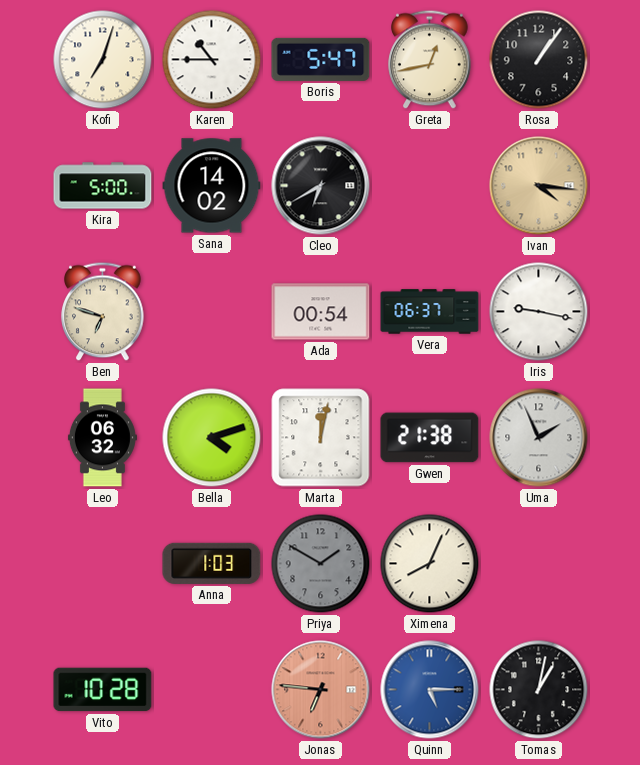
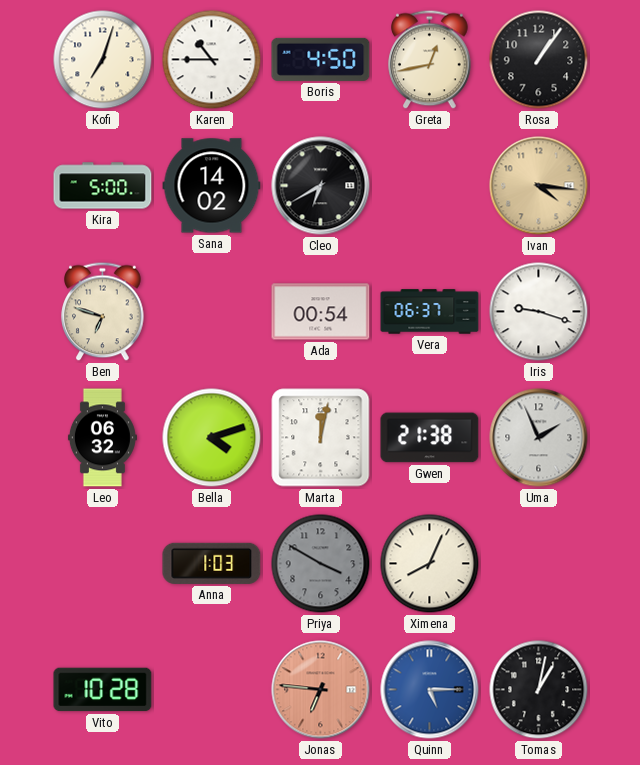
Boris: 5:47 -> 4:50 (321, 59)
Iris: 9:17 -> 9:18 (539, 312)
Priya: 1:50 -> 3:50 (321, 564)
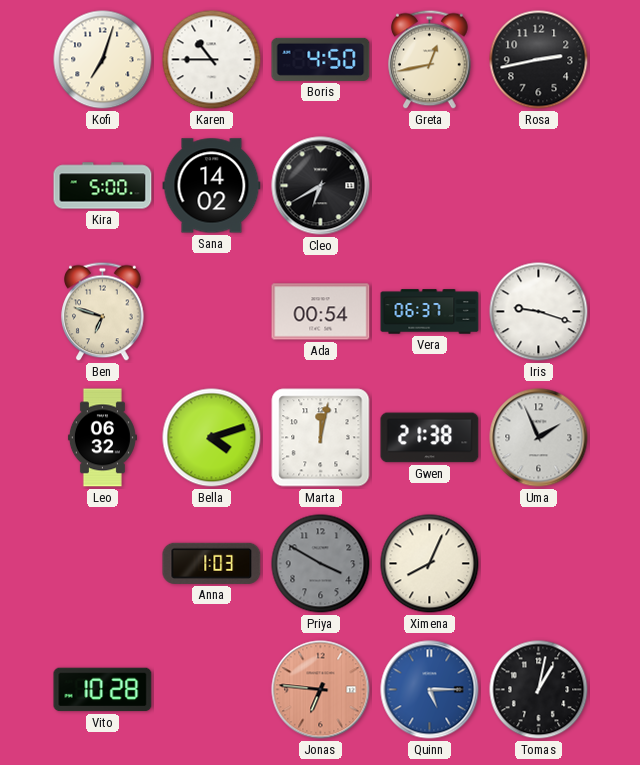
Rosa: 1:06 -> 2:43 (539, 60)
Ivan: 4:16 -> none (539, 186)
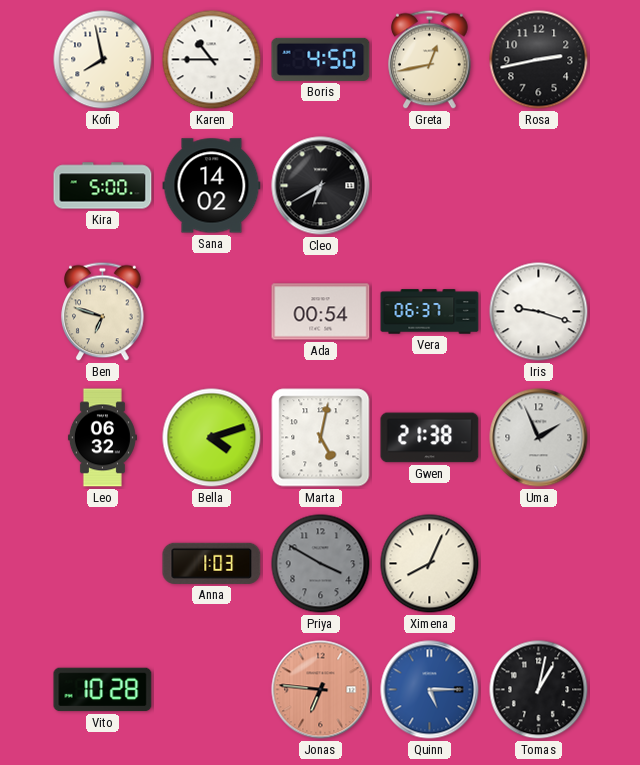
Kofi: 7:03 -> 7:58 (103, 60)
Marta: 12:02 -> 5:02 (321, 438)
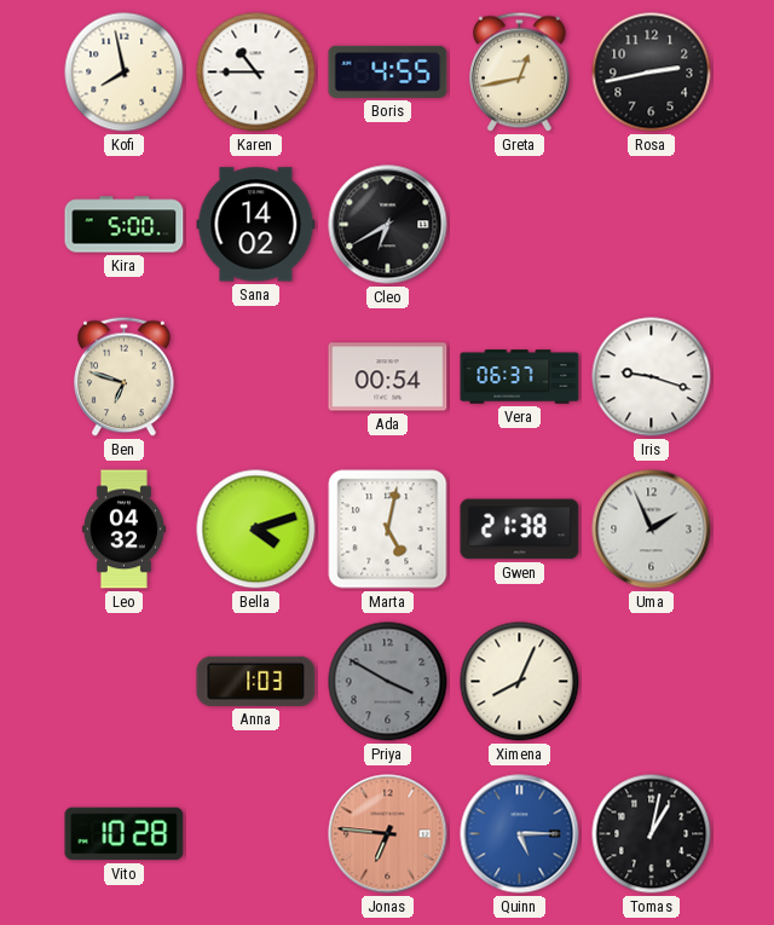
Boris: 4:50 -> 4:55 (388, 71)
Leo: 06:32 -> 04:32 (123, 530)
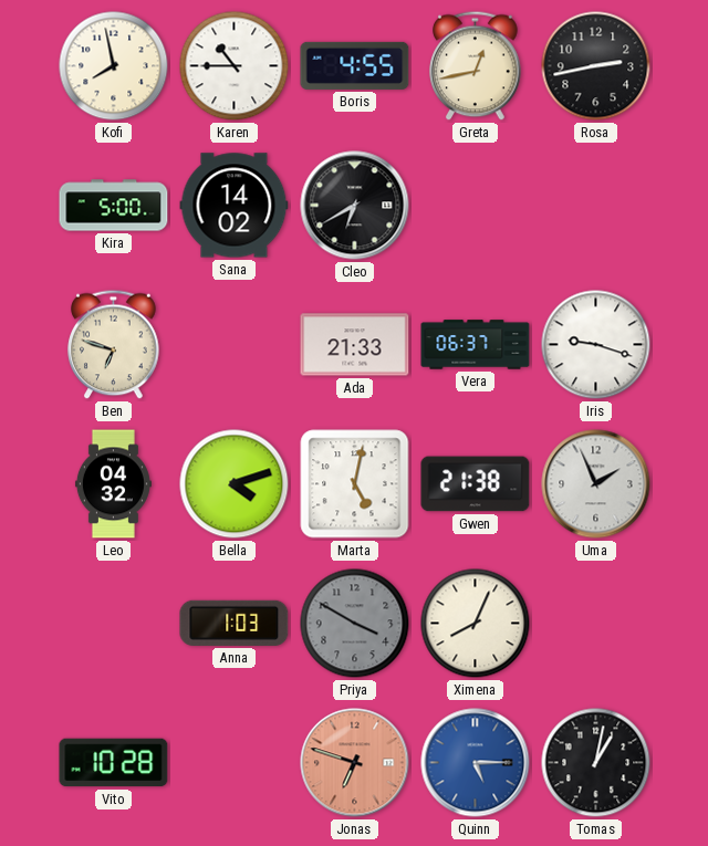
Ada: 00:54 -> 21:33 (355, 345)
Jonas: 6:46 -> 6:48 (355, 763)
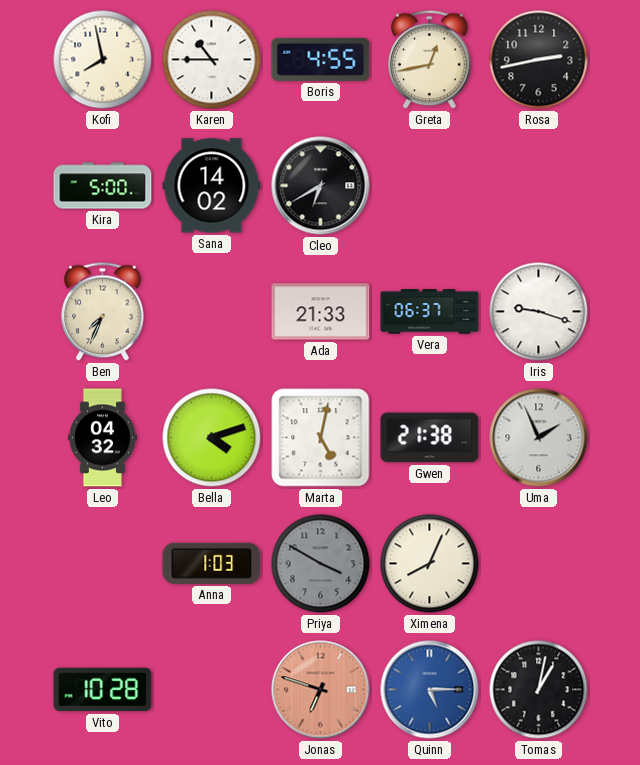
Ben: 6:48 -> 7:34 (103, 312)
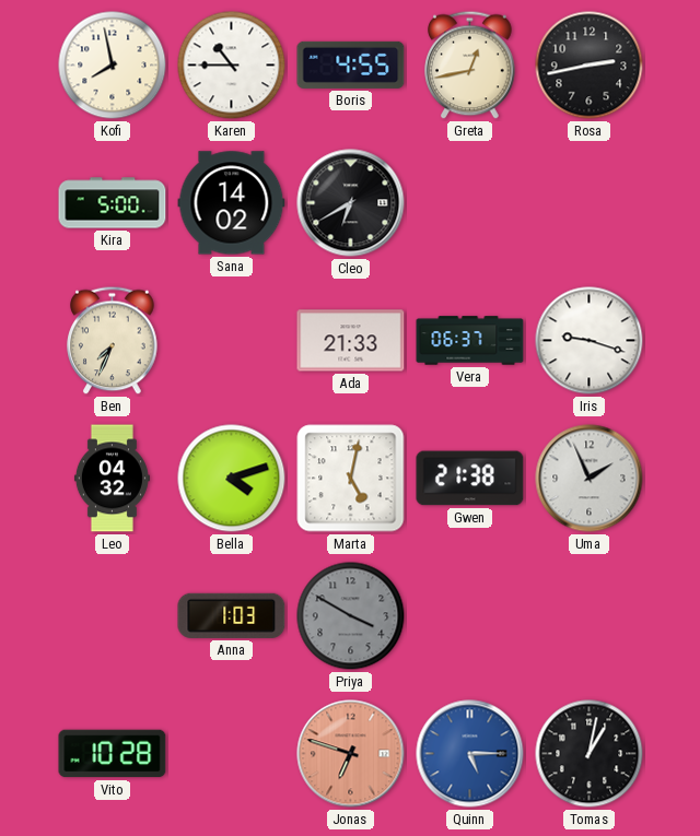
Ximena: 8:04 -> none (430, 564)
